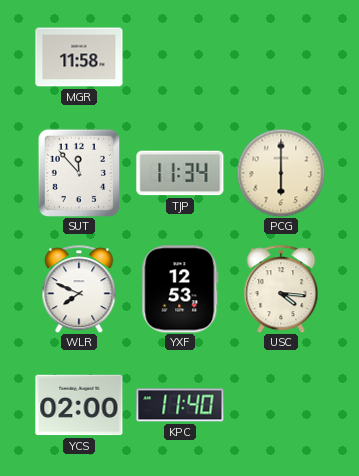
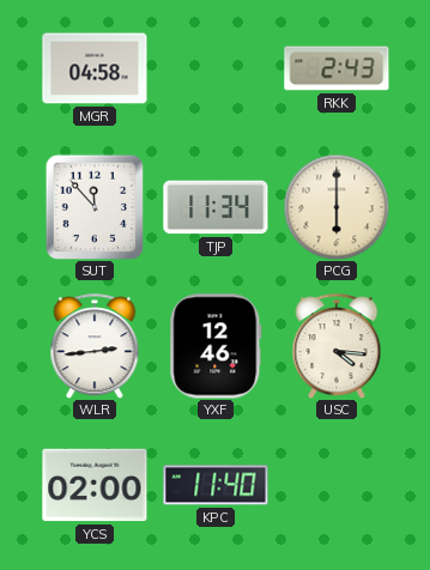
MGR: 11:58 -> 04:58 (95, 68)
RKK: none -> 2:43 (337, 68)
WLR: 7:49 -> 2:44 (95, 346)
YXF: 12:53 -> 12:46 (216, 346)
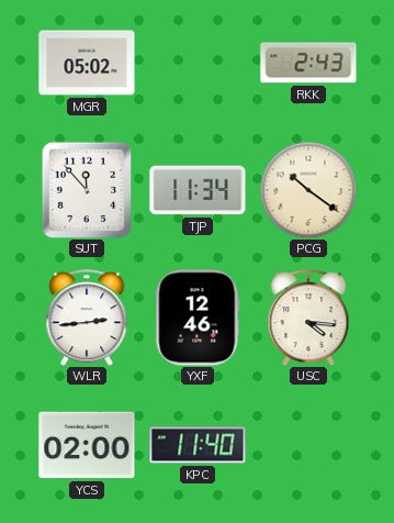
MGR: 04:58 -> 05:02 (87, 63)
PCG: 6:00 -> 10:21 (308, 190)
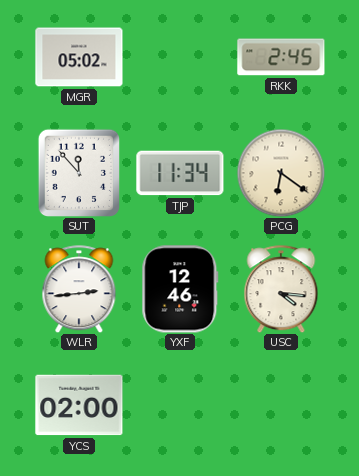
RKK: 2:43 -> 2:45 (281, 57)
PCG: 10:21 -> 6:21 (281, 173)
KPC: 11:40 -> none (198, 445)
